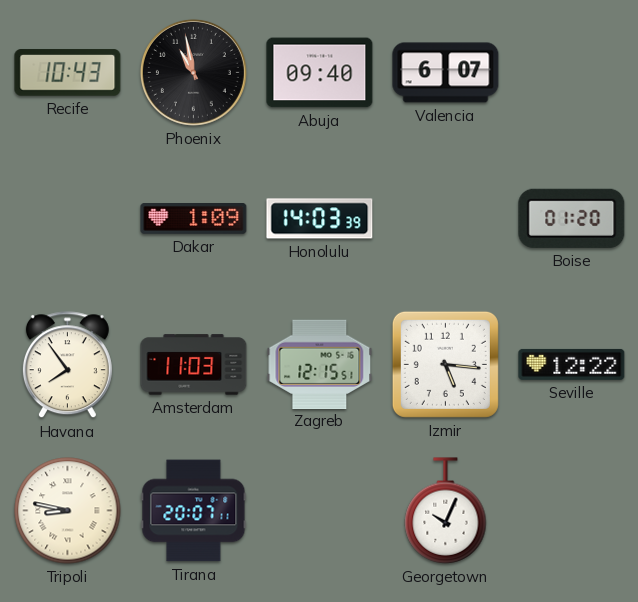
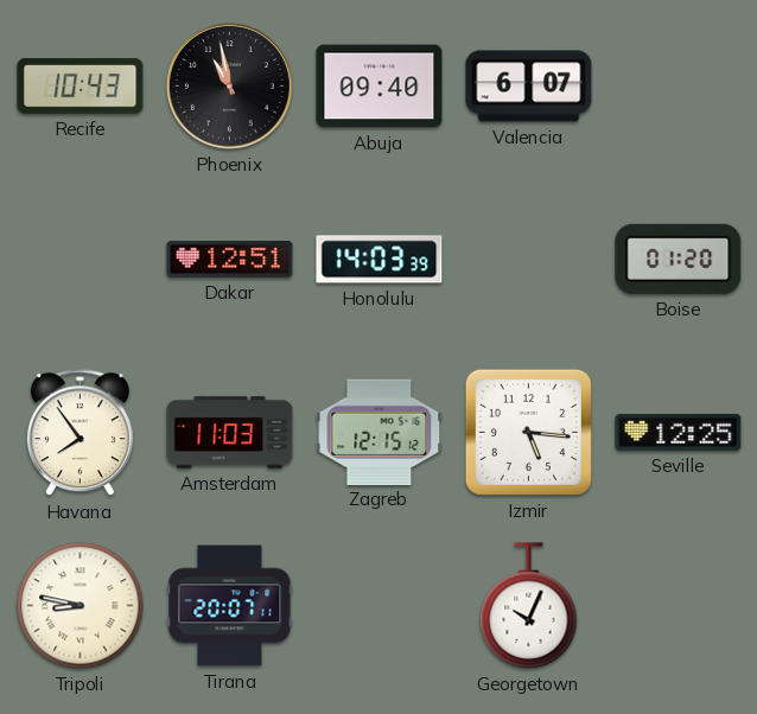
Dakar: 1:09 -> 12:51 (230, 260)
Zagreb: 12:15:51 -> 12:15:12 (380, 432)
Seville: 12:22 -> 12:25 (679, 432)
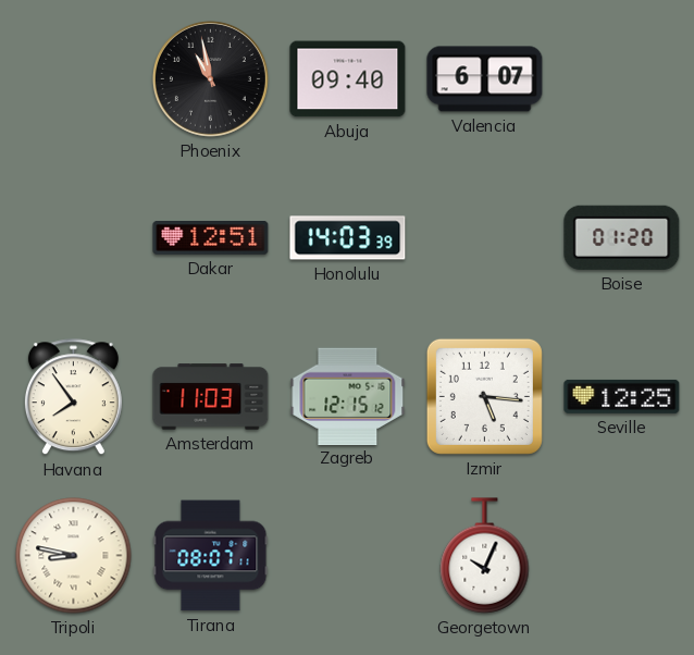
Recife: 10:43 -> none (81, 87)
Tirana: 20:07 -> 08:07 (211, 556)
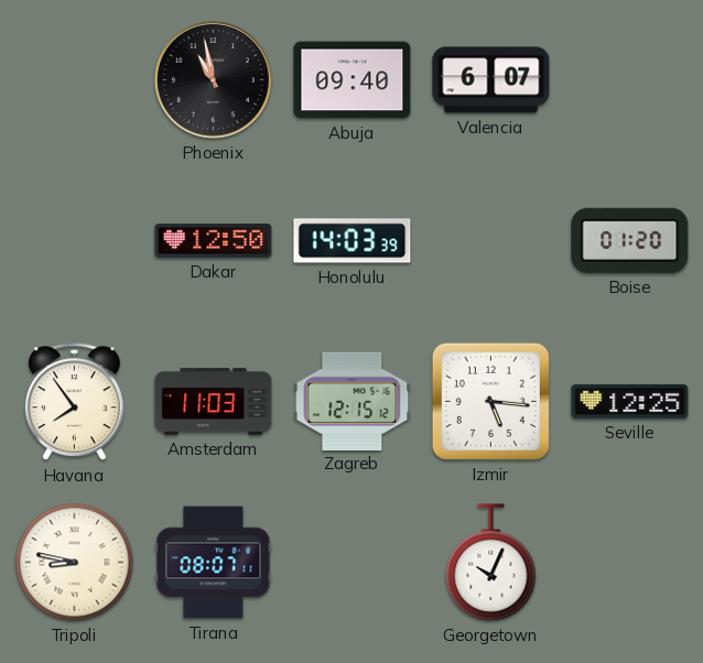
Dakar: 12:51 -> 12:50 (214, 241)
